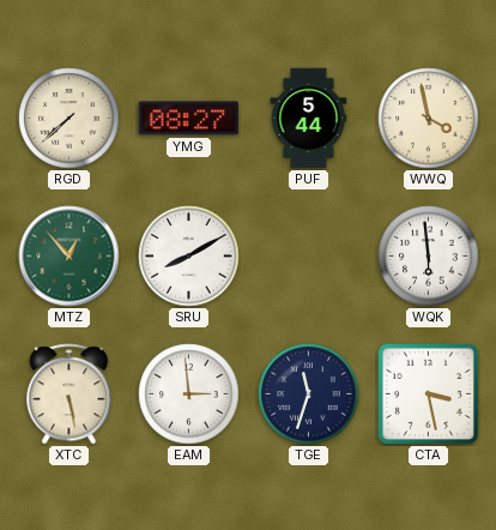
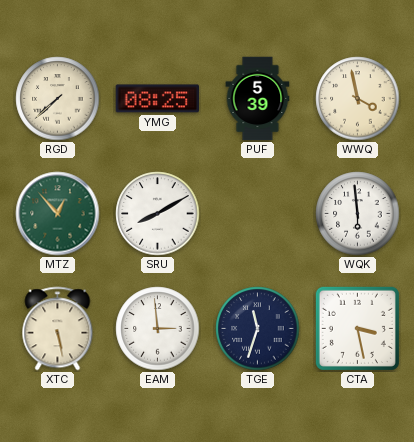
YMG: 08:27 -> 08:25 (158, 99)
PUF: 5:44 -> 5:39 (258, 99)
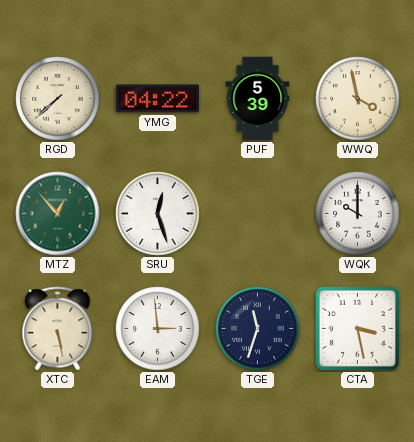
YMG: 08:25 -> 04:22 (158, 99)
SRU: 8:10 -> 12:27 (158, 214)
WQK: 5:59 -> 10:00 (358, 214)
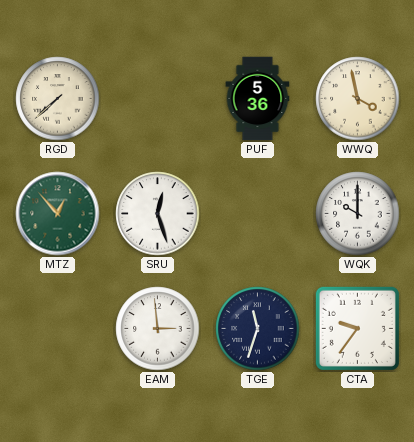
YMG: 04:22 -> none (158, 99)
PUF: 5:39 -> 5:36 (258, 99)
XTC: 5:28 -> none (58, 329)
CTA: 3:28 -> 9:36 (357, 328)
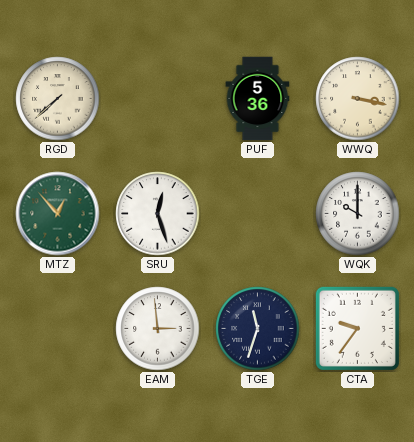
WWQ: 3:58 -> 3:17 (358, 99)
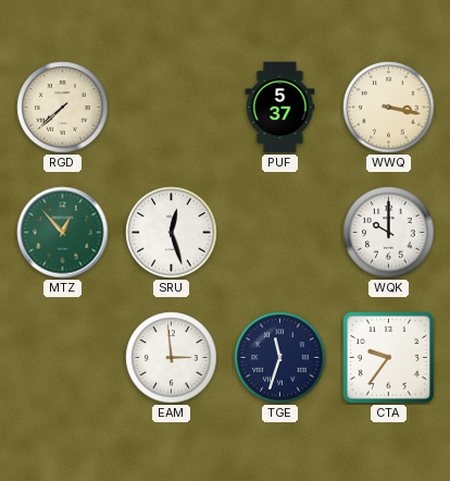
PUF: 5:36 -> 5:37 (280, 108)
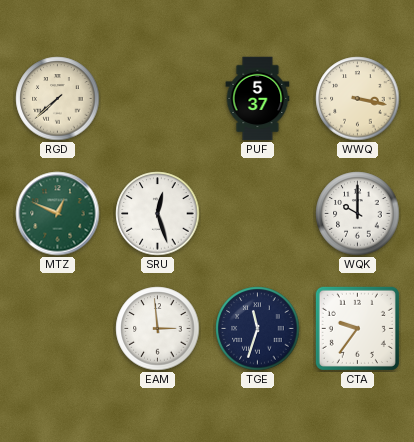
MTZ: 12:53 -> 12:49 (58, 214)
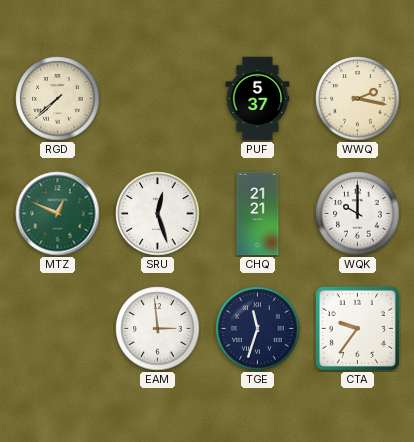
WWQ: 3:17 -> 2:17 (358, 99)
CHQ: none -> 21:21 (258, 214)
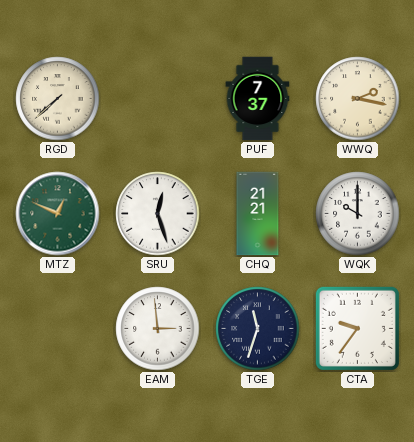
PUF: 5:37 -> 7:37 (258, 99)
